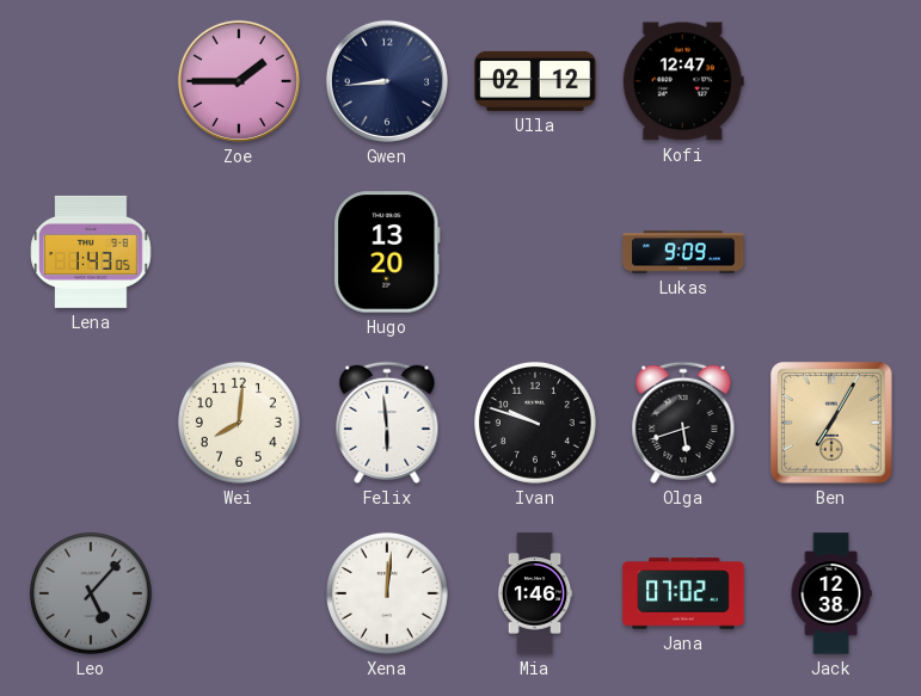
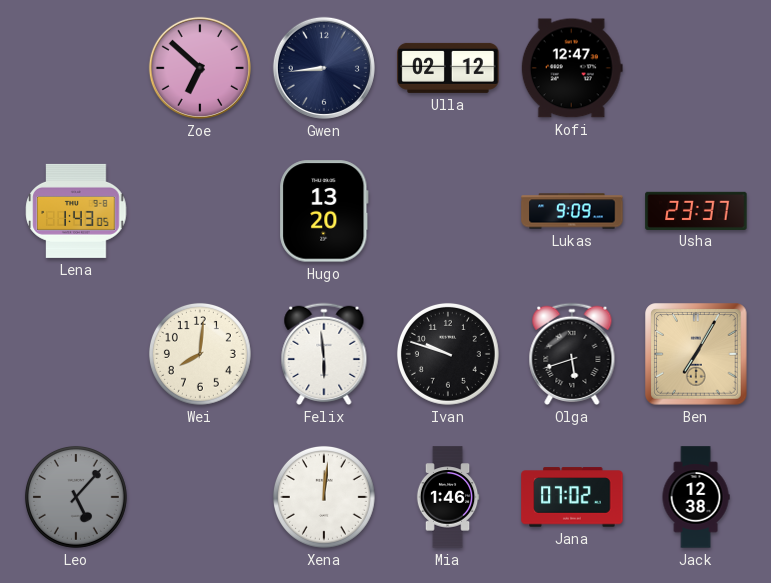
Zoe: 1:45 -> 6:52 (200, 68)
Usha: none -> 23:37 (696, 210)
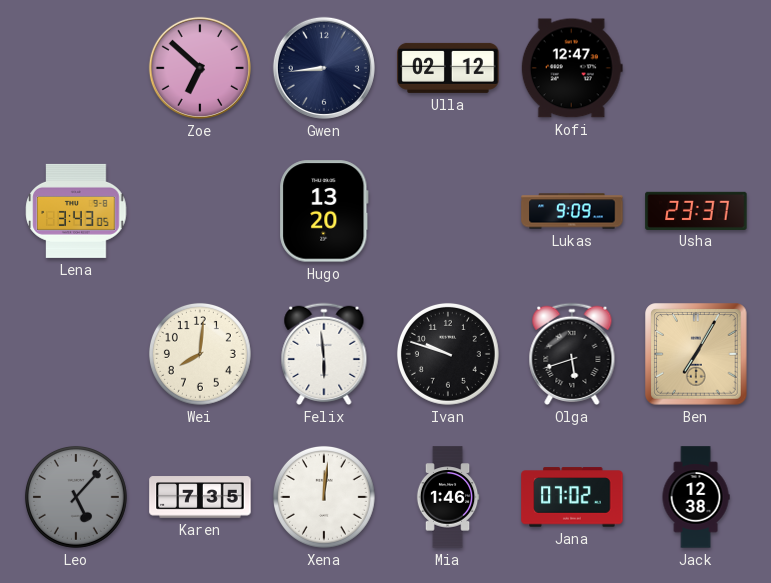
Lena: 1:43 -> 3:43 (76, 211)
Karen: none -> 7:35 (200, 497)
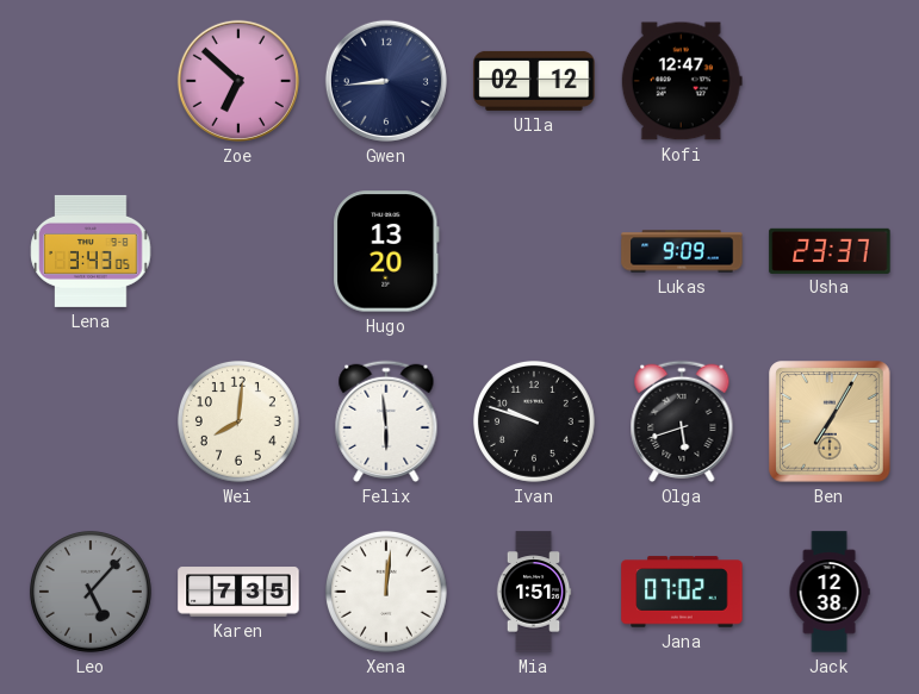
Mia: 1:46 -> 1:51 (534, 592)
